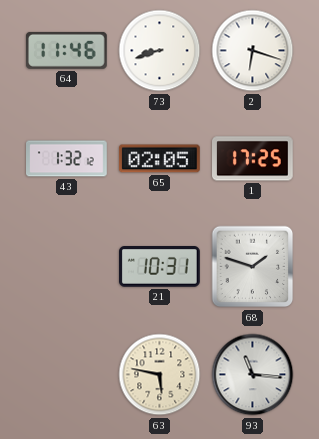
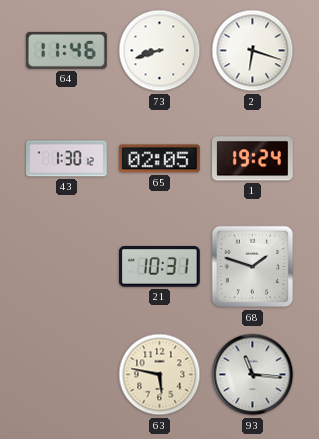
43: 1:32 -> 1:30 (67, 159)
1: 17:25 -> 19:24 (253, 159)
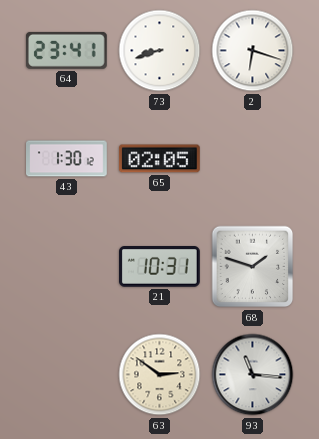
64: 11:46 -> 23:41 (66, 50)
1: 19:24 -> none (253, 159)
63: 5:47 -> 2:51 (160, 375)
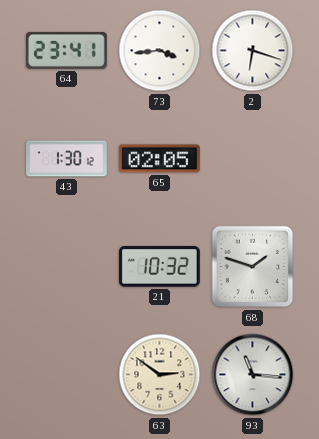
73: 8:42 -> 3:44 (160, 51)
21: 10:31 -> 10:32 (160, 267)
